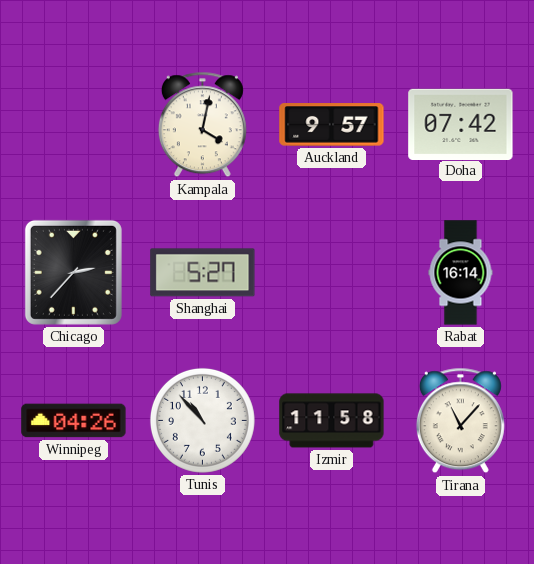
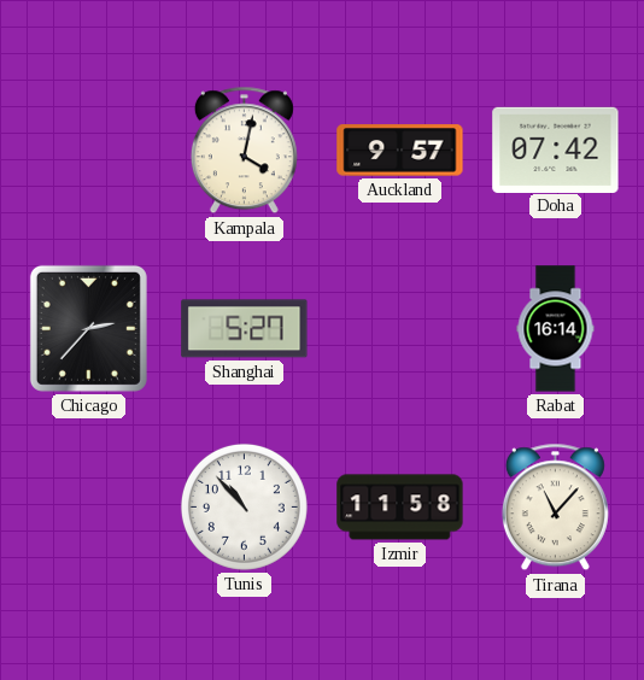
Winnipeg: 04:26 -> none (74, 421)
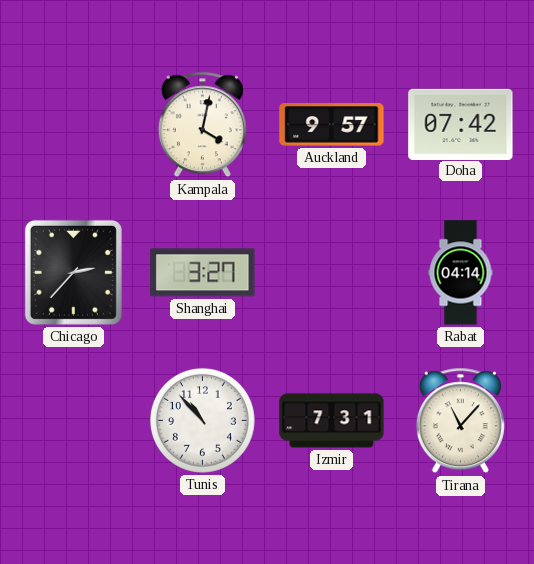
Shanghai: 5:27 -> 3:27 (203, 273)
Rabat: 16:14 -> 04:14 (461, 273)
Izmir: 11:58 -> 7:31 (332, 421)
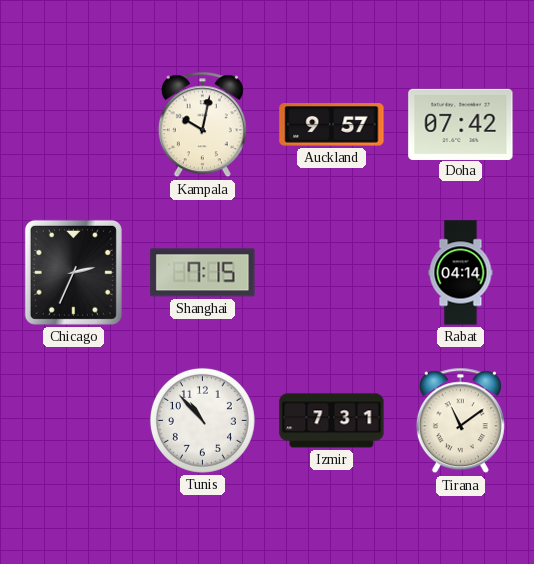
Kampala: 4:02 -> 10:02 (202, 125)
Chicago: 2:37 -> 2:34 (73, 272)
Shanghai: 3:27 -> 7:15 (203, 273)
Tirana: 11:07 -> 11:09 (460, 421)
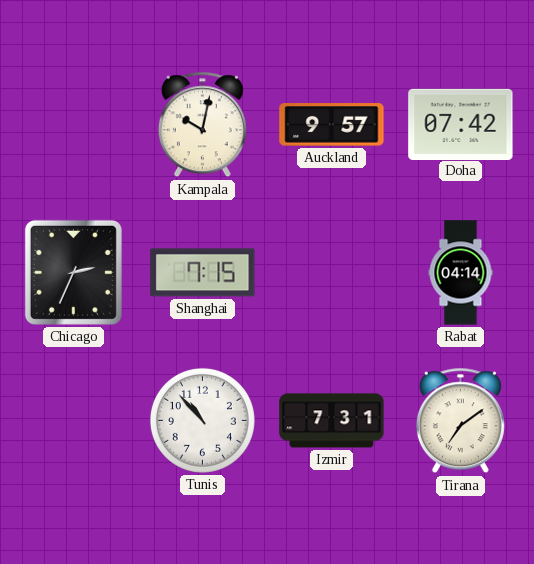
Tirana: 11:09 -> 7:09 (460, 421)
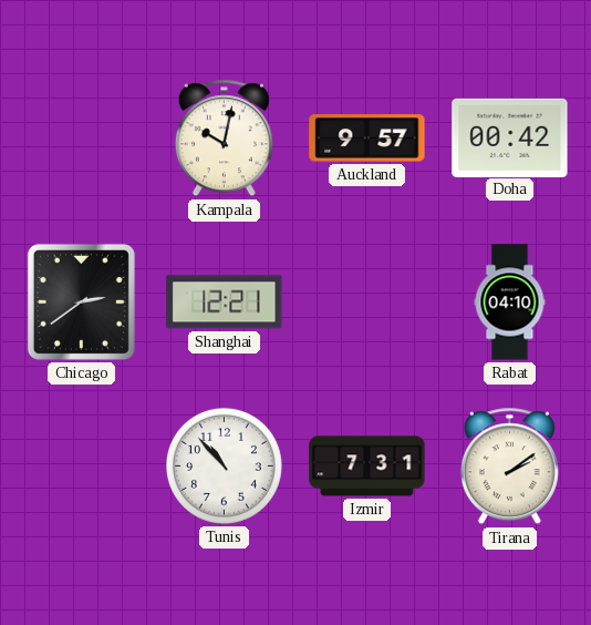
Doha: 07:42 -> 00:42 (510, 137)
Chicago: 2:34 -> 2:39 (81, 301)
Shanghai: 7:15 -> 12:21 (225, 303)
Rabat: 04:14 -> 04:10 (510, 303)
Tirana: 7:09 -> 2:09 (509, 467)
